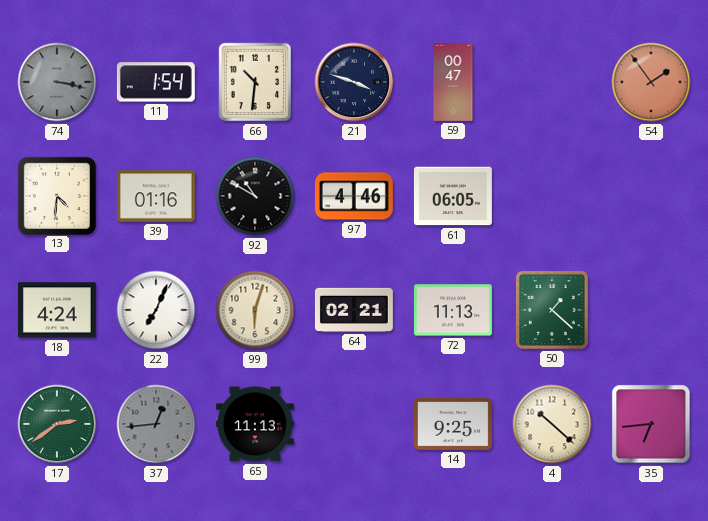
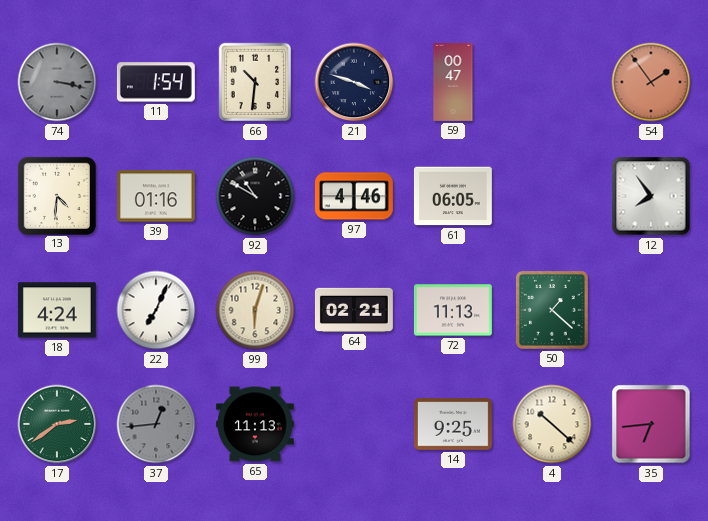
12: none -> 7:54 (651, 196)
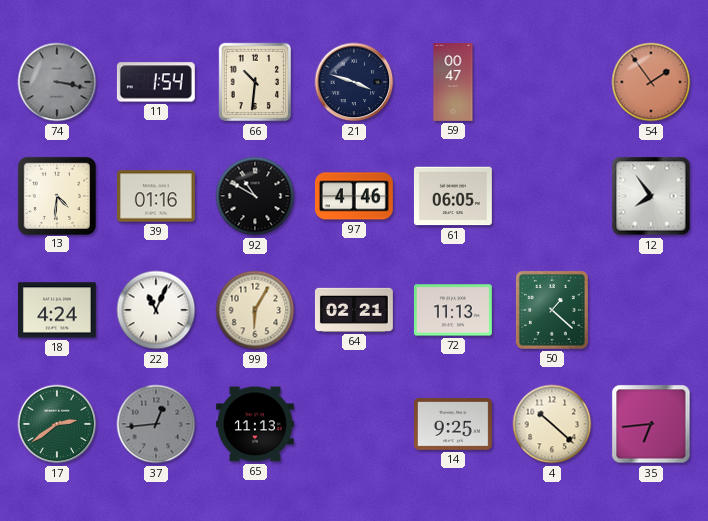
22: 7:04 -> 11:04 (156, 310)
99: 6:03 -> 6:05 (255, 310)
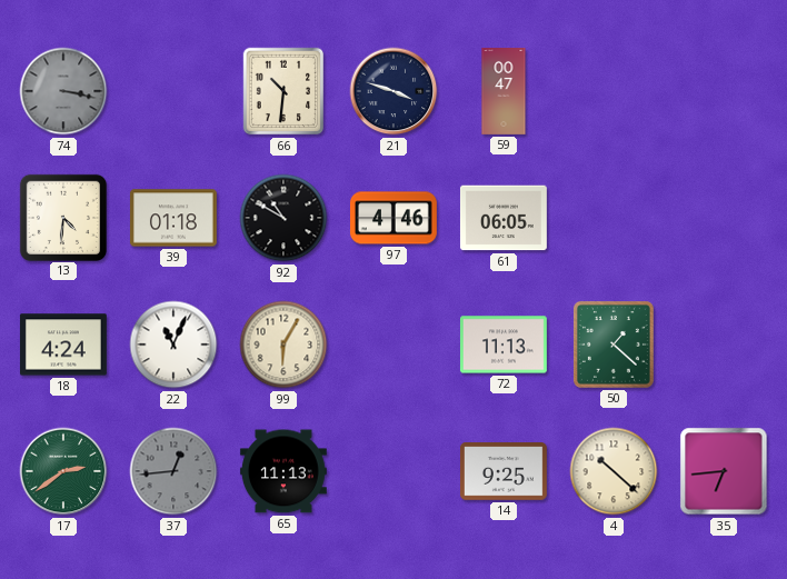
11: 1:54 -> none (156, 82)
54: 1:54 -> none (651, 82)
39: 01:16 -> 01:18 (173, 218)
12: 7:54 -> none (651, 196)
64: 02:21 -> none (354, 310)
